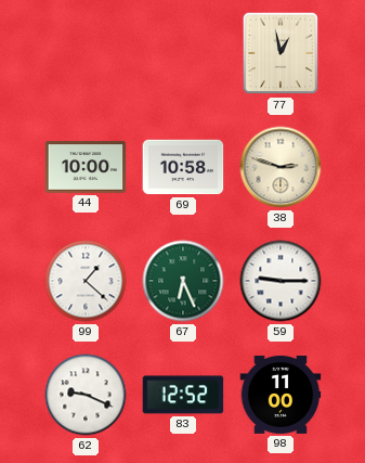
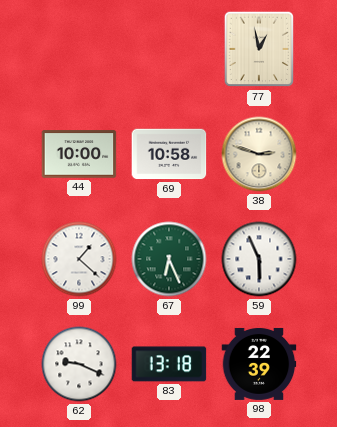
59: 9:15 -> 5:56 (259, 259)
83: 12:52 -> 13:18 (169, 364)
98: 11:00 -> 22:39 (259, 364)
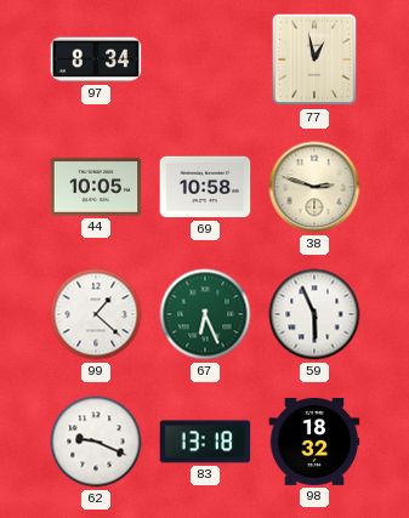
97: none -> 8:34 (96, 59)
44: 10:00 -> 10:05 (96, 187)
98: 22:39 -> 18:32 (314, 442)
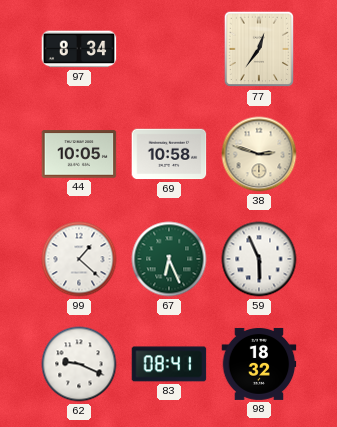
77: 12:58 -> 12:36 (259, 49)
83: 13:18 -> 08:41 (169, 364)
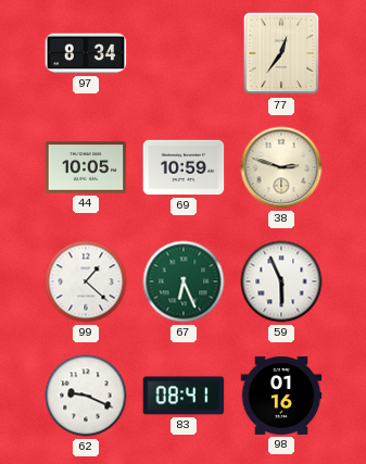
69: 10:58 -> 10:59 (184, 167)
98: 18:32 -> 01:16 (281, 396)
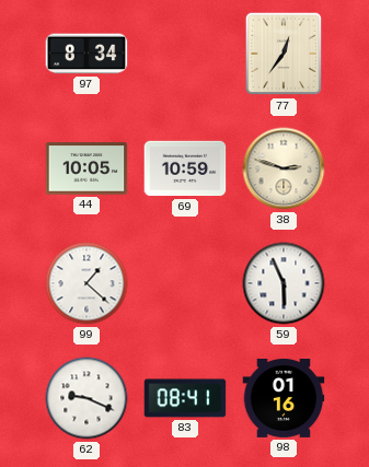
67: 6:26 -> none (184, 281)
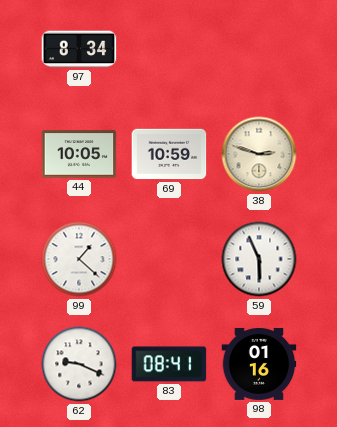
77: 12:36 -> none (284, 54)
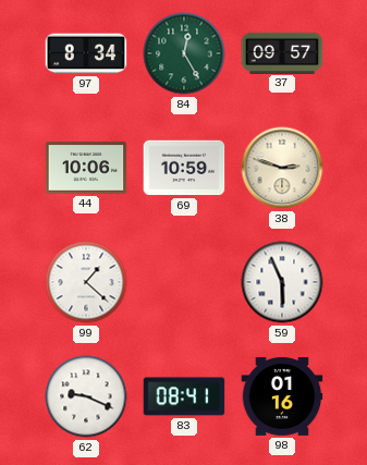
84: none -> 12:25 (184, 53)
37: none -> 09:57 (282, 52)
44: 10:05 -> 10:06 (86, 168)
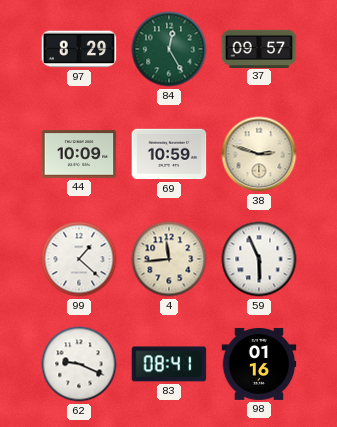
97: 8:34 -> 8:29 (79, 49)
44: 10:06 -> 10:09 (79, 154)
4: none -> 11:44 (169, 259)
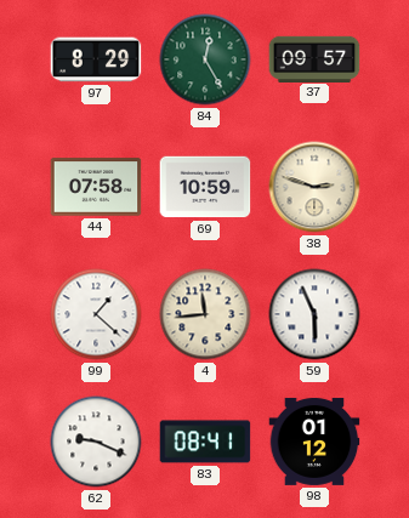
44: 10:09 -> 07:58 (96, 187)
98: 01:16 -> 01:12 (314, 442)
